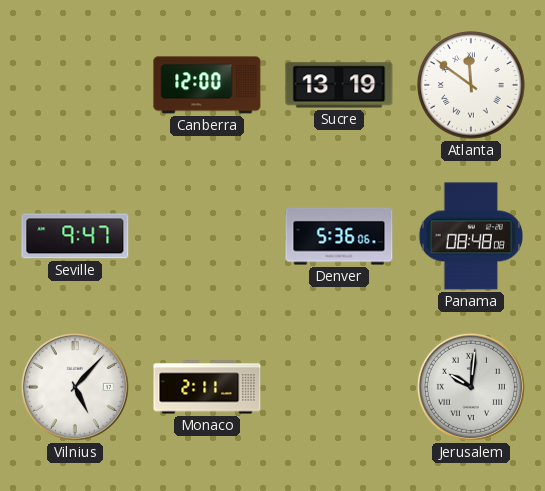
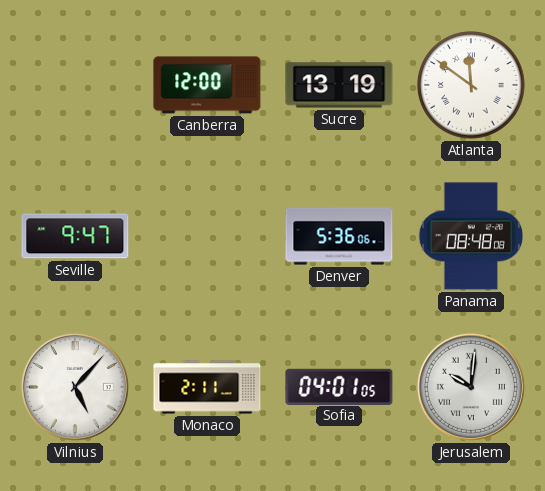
Sofia: none -> 04:01 (339, 386)
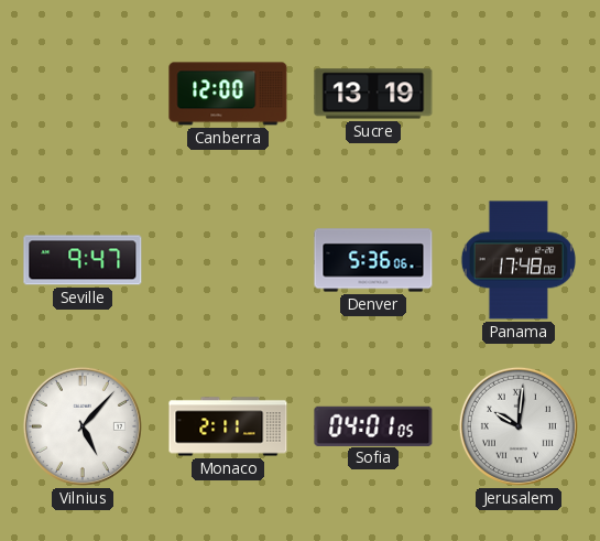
Atlanta: 11:51 -> none (471, 85)
Panama: 08:48 -> 17:48 (517, 260)
